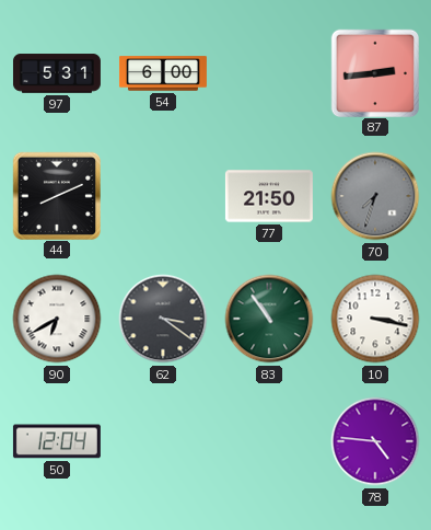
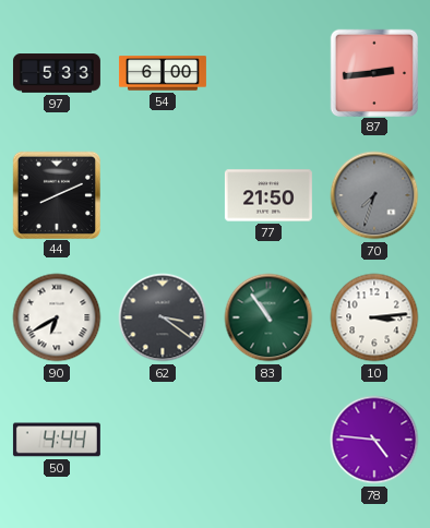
97: 5:31 -> 5:33 (57, 73)
10: 3:17 -> 3:14 (374, 317)
50: 12:04 -> 4:44 (57, 440)
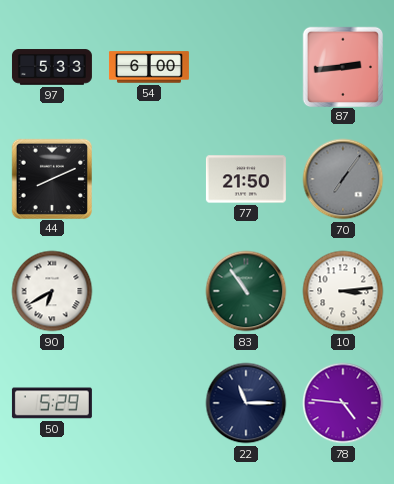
70: 7:33 -> 7:06 (343, 179)
62: 3:21 -> none (163, 317)
50: 4:44 -> 5:29 (52, 403)
22: none -> 11:15 (246, 403)
